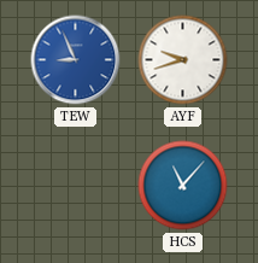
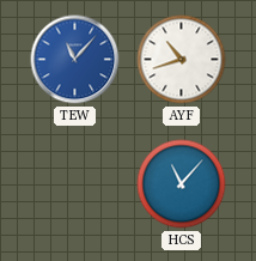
TEW: 8:56 -> 11:07 (75, 60)
AYF: 9:42 -> 10:42 (182, 60)
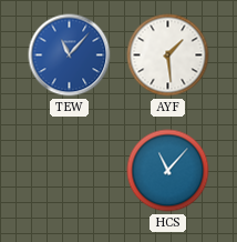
AYF: 10:42 -> 1:29 (168, 56)
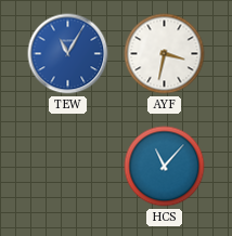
TEW: 11:07 -> 11:05 (68, 54)
AYF: 1:29 -> 3:32 (165, 54)
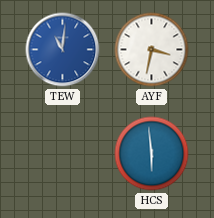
TEW: 11:05 -> 11:01 (63, 50)
HCS: 11:07 -> 5:59 (152, 154)
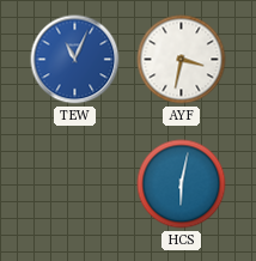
TEW: 11:01 -> 11:04 (75, 60)
HCS: 5:59 -> 6:02 (182, 184)
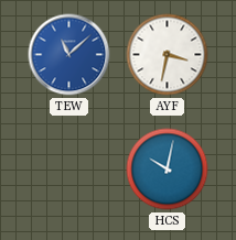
TEW: 11:04 -> 11:08 (69, 55)
HCS: 6:02 -> 10:02 (168, 170)
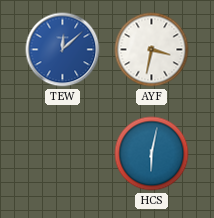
TEW: 11:08 -> 12:08 (63, 50)
HCS: 10:02 -> 6:02 (152, 154)
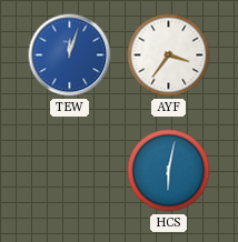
TEW: 12:08 -> 12:03 (70, 56)
AYF: 3:32 -> 3:36 (169, 56)
